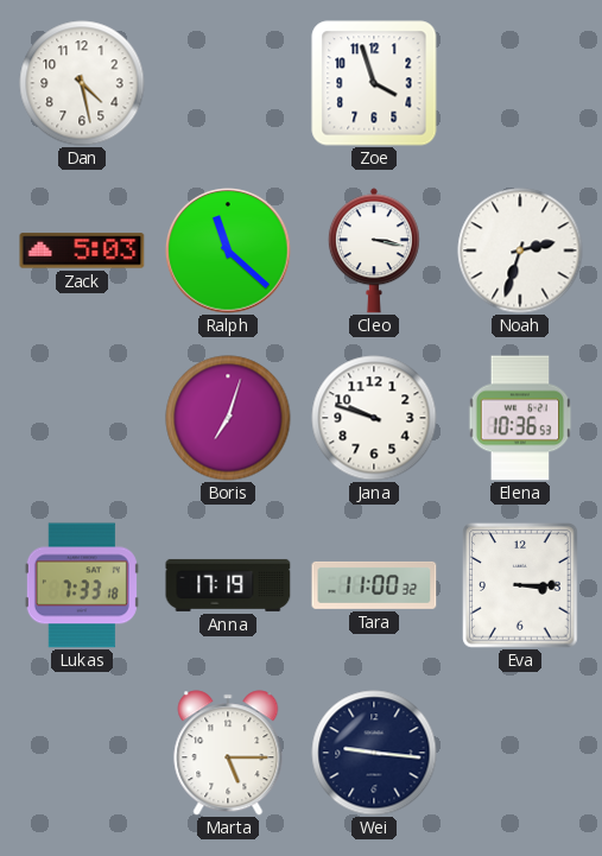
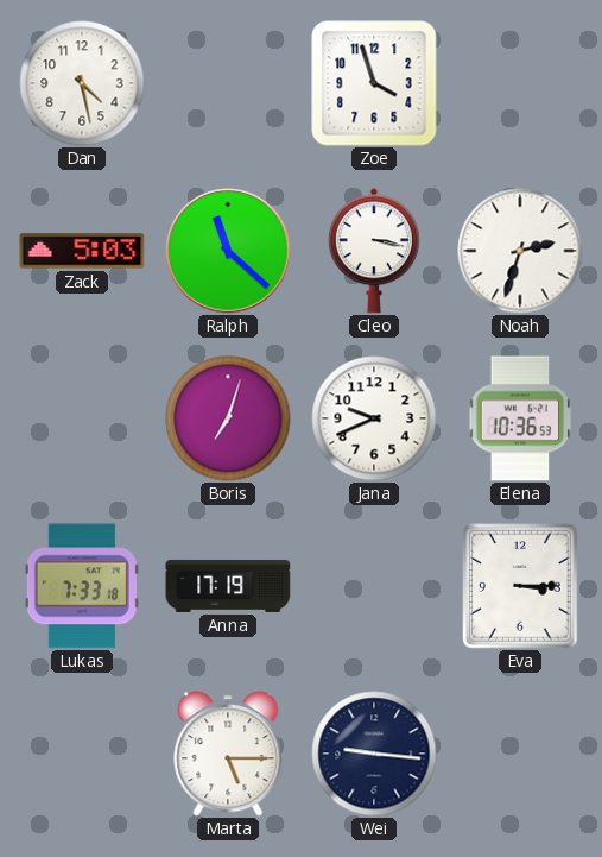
Jana: 9:48 -> 9:41 (374, 418)
Tara: 11:00 -> none (374, 585)
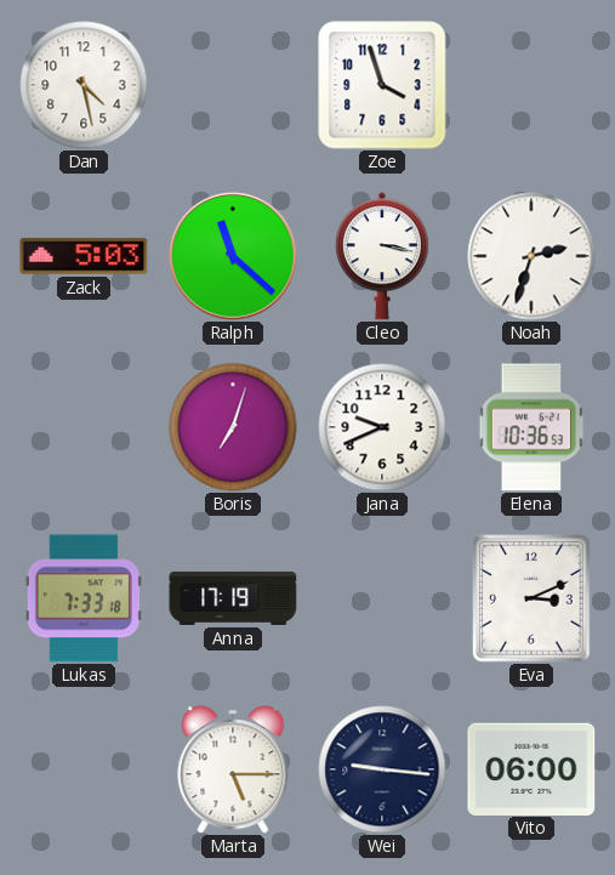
Eva: 3:15 -> 3:11 (531, 598)
Vito: none -> 06:00 (531, 768)
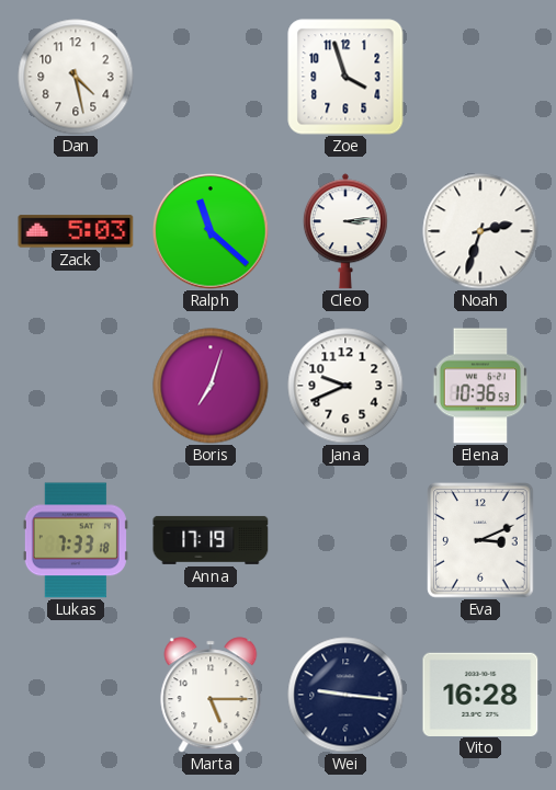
Cleo: 3:17 -> 3:14 (345, 231)
Vito: 06:00 -> 16:28 (480, 694)
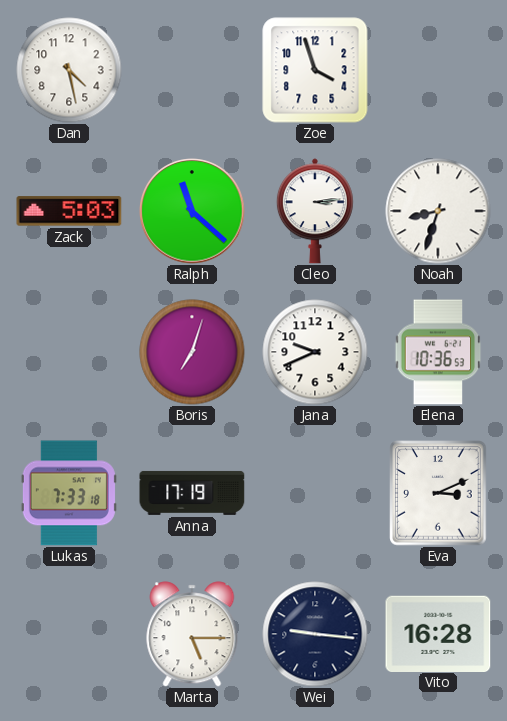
Noah: 2:33 -> 8:33 (438, 211)
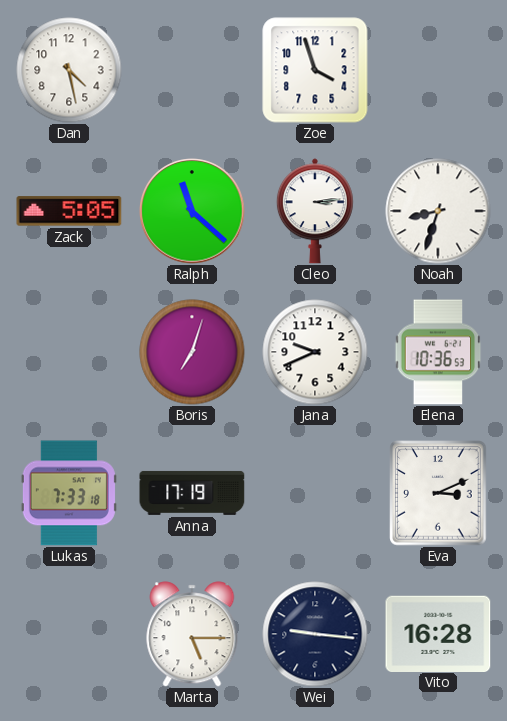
Zack: 5:03 -> 5:05 (69, 211)
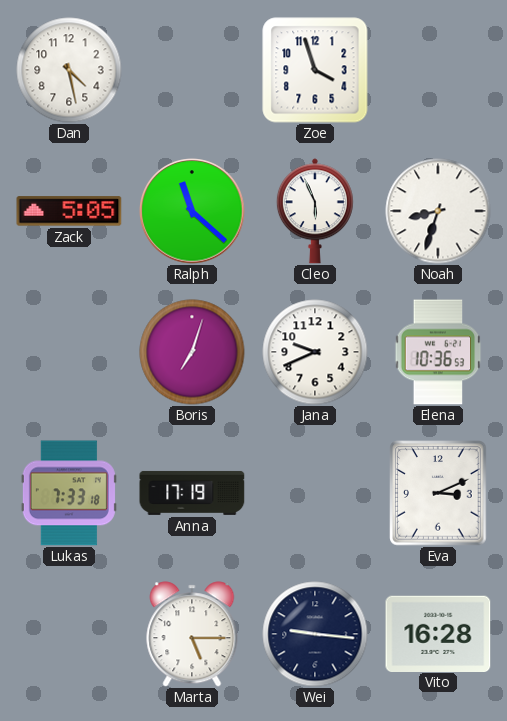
Cleo: 3:14 -> 5:56 (315, 211)
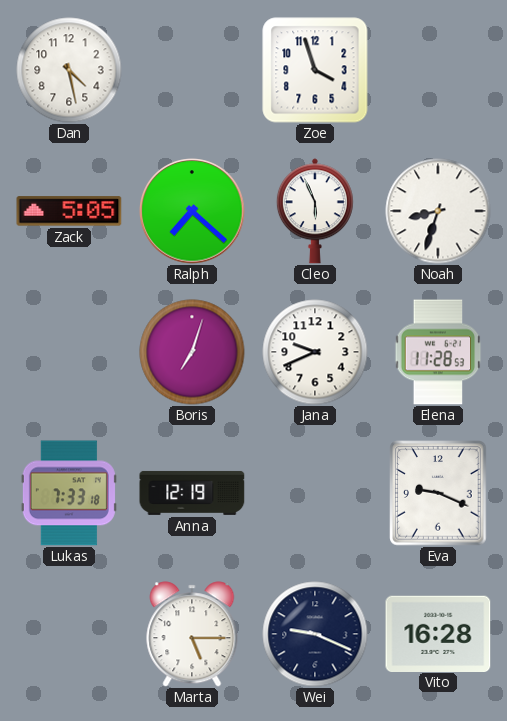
Ralph: 11:22 -> 7:22 (192, 211)
Elena: 10:36 -> 11:28 (438, 352)
Anna: 17:19 -> 12:19 (192, 493)
Eva: 3:11 -> 9:19 (438, 493)
Wei: 9:16 -> 9:19 (315, 634)
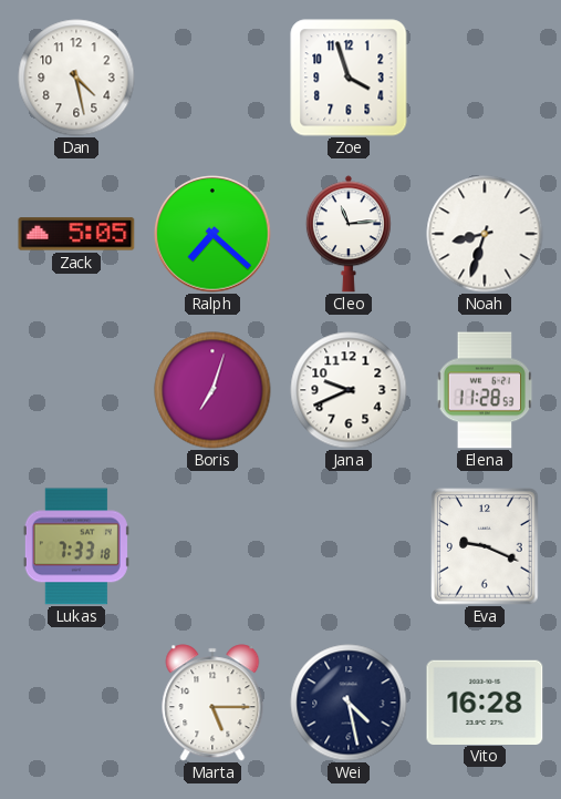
Cleo: 5:56 -> 11:14 (349, 234)
Anna: 12:19 -> none (192, 493)
Wei: 9:19 -> 4:28 (349, 703)
